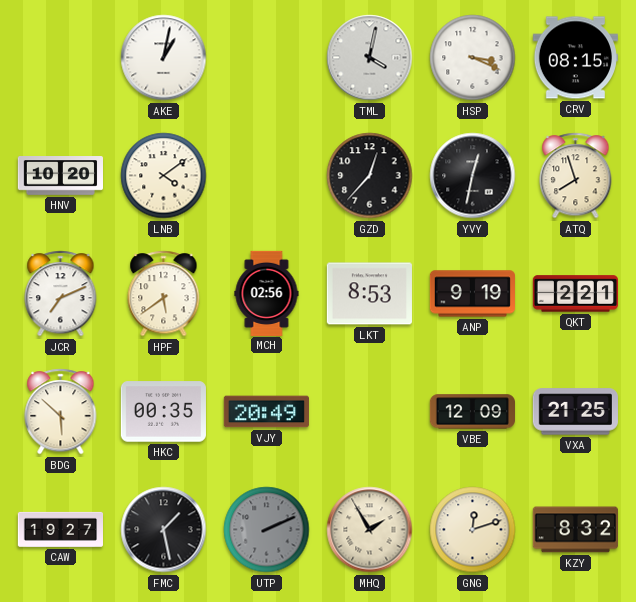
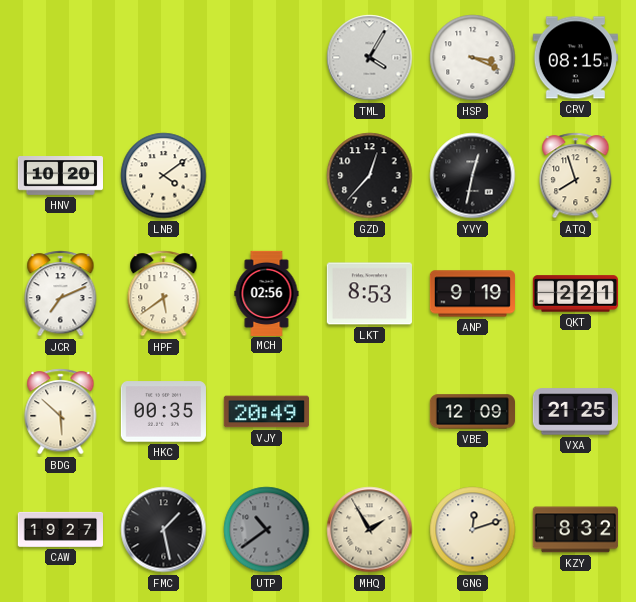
AKE: 1:02 -> none (164, 58)
TML: 4:02 -> 4:05 (370, 58)
UTP: 2:11 -> 10:39 (267, 530)
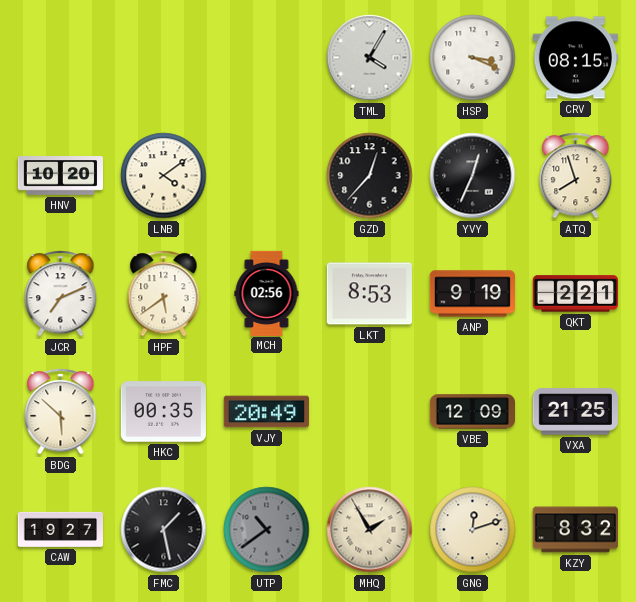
YVY: 12:32 -> 12:34 (473, 176)
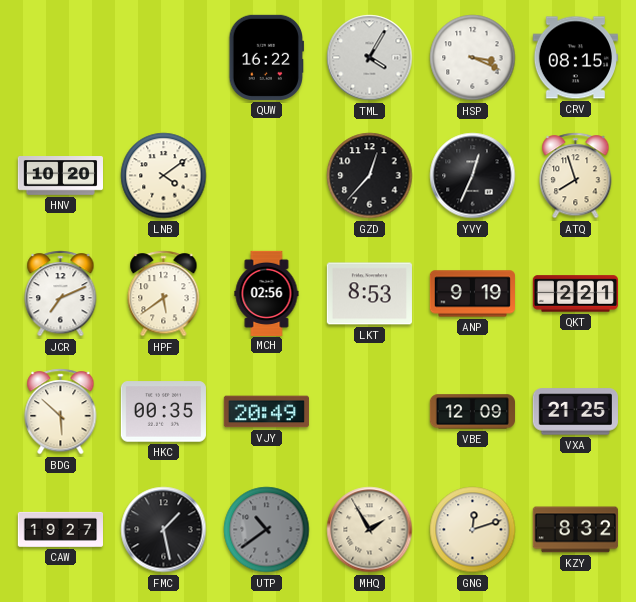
QUW: none -> 16:22 (267, 57)
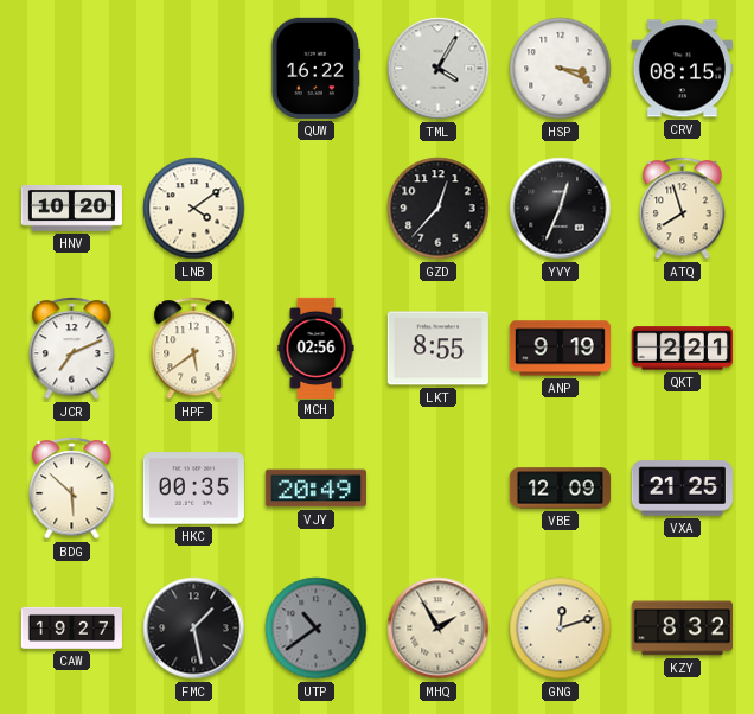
LKT: 8:53 -> 8:55 (437, 349)
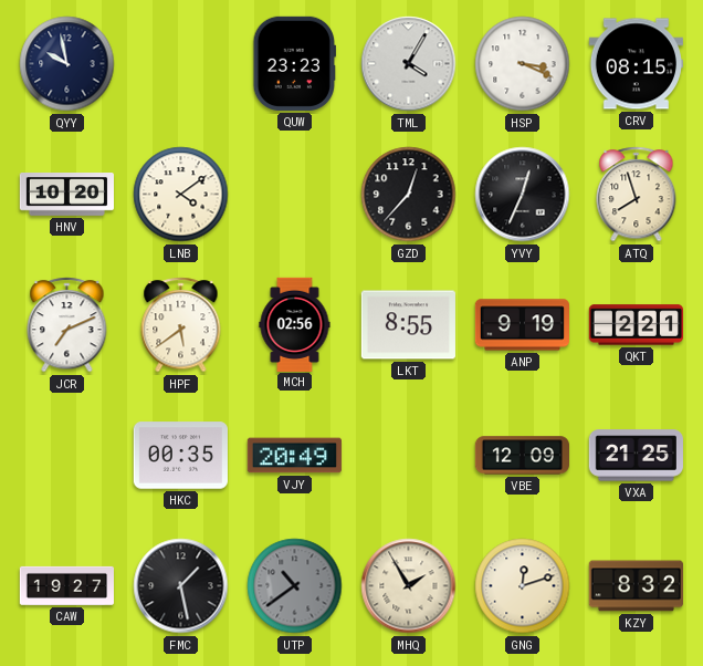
QYY: none -> 9:58 (67, 64)
QUW: 16:22 -> 23:23 (295, 63)
BDG: 5:52 -> none (72, 489)
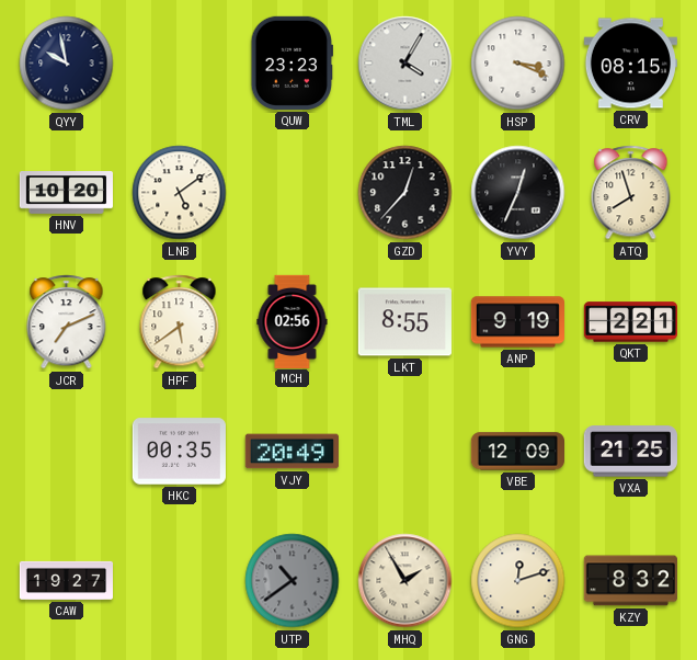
LNB: 4:09 -> 5:09 (180, 193)
FMC: 1:28 -> none (181, 586)
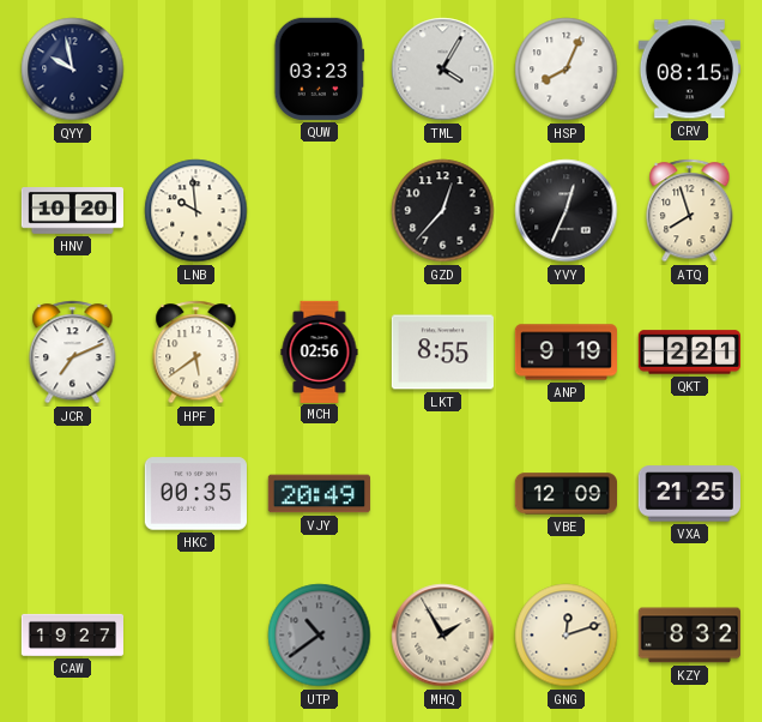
QUW: 23:23 -> 03:23 (320, 68)
HSP: 3:19 -> 8:04 (567, 70)
LNB: 5:09 -> 9:59 (196, 211)
